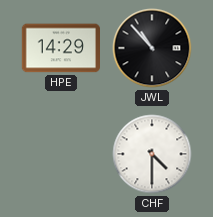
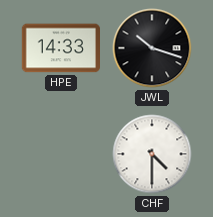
HPE: 14:29 -> 14:33 (61, 48)
JWL: 10:53 -> 10:18 (152, 48)
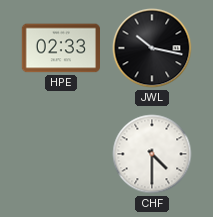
HPE: 14:33 -> 02:33 (61, 48)
JWL: 10:18 -> 10:17 (152, 48)
